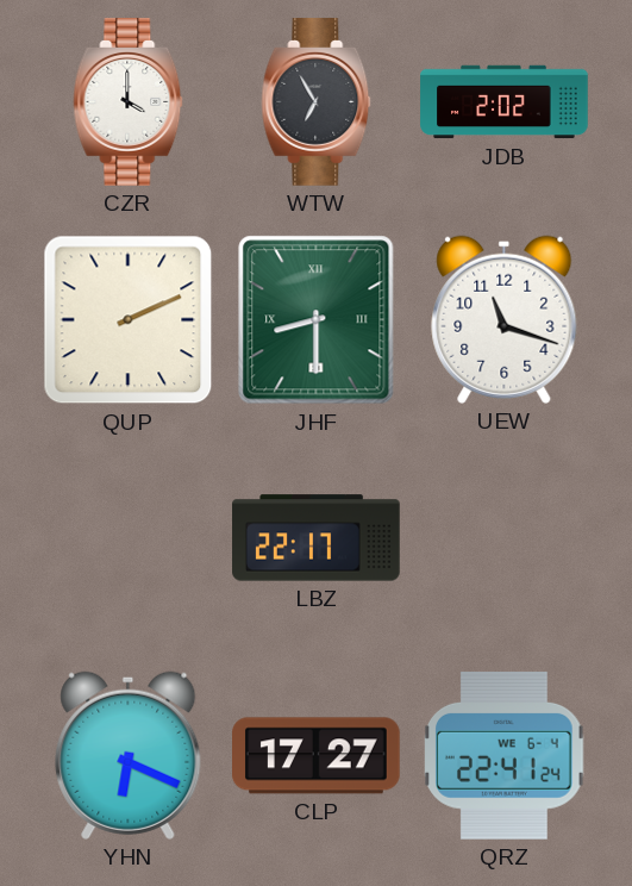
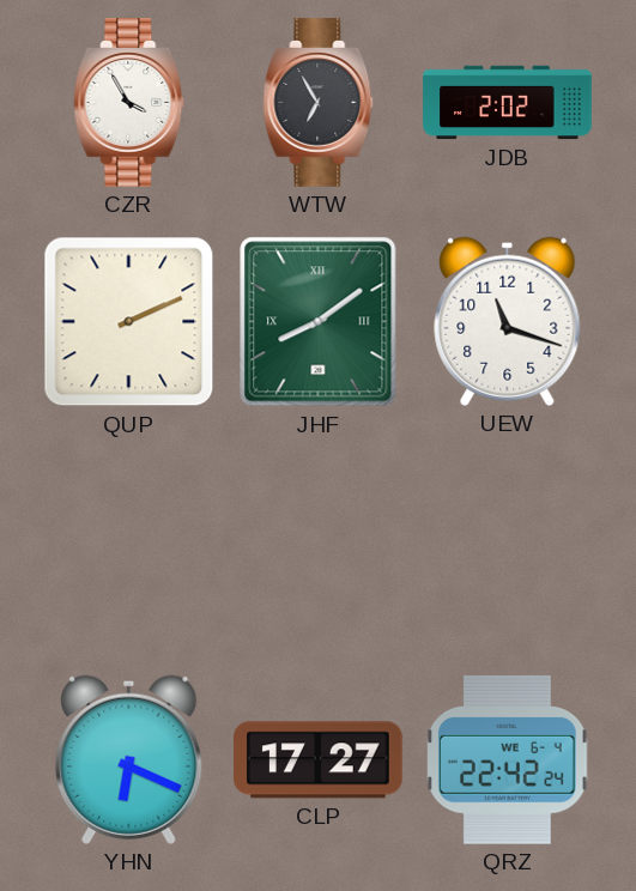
CZR: 4:00 -> 3:55 (129, 103)
JHF: 8:30 -> 8:09 (319, 322)
LBZ: 22:17 -> none (317, 538)
QRZ: 22:41 -> 22:42 (508, 760)
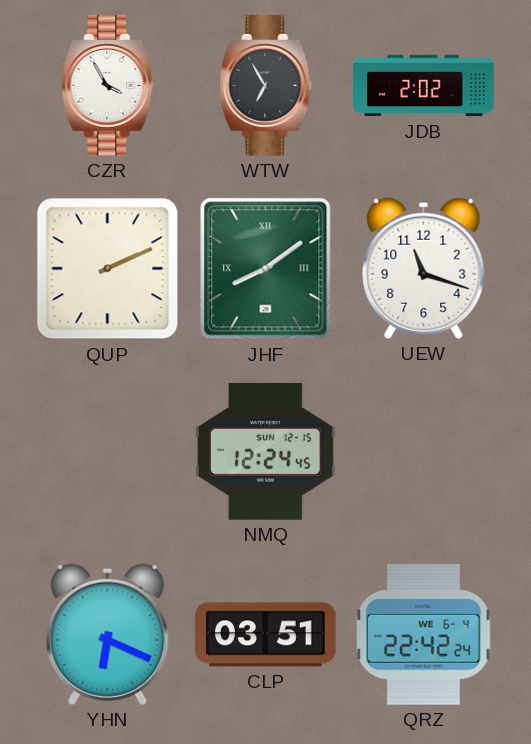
NMQ: none -> 12:24 (266, 451)
CLP: 17:27 -> 03:51 (266, 635)
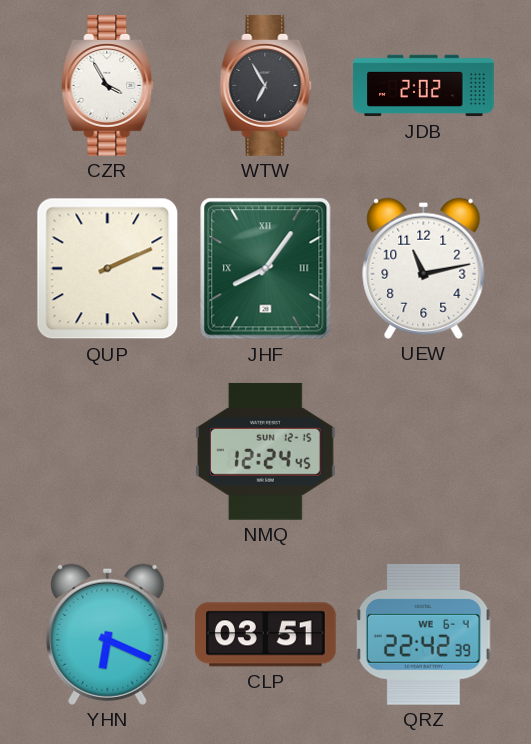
JHF: 8:09 -> 8:06 (266, 269)
UEW: 11:18 -> 11:13 (424, 268)
QRZ: 22:42:24 -> 22:42:39 (424, 635)
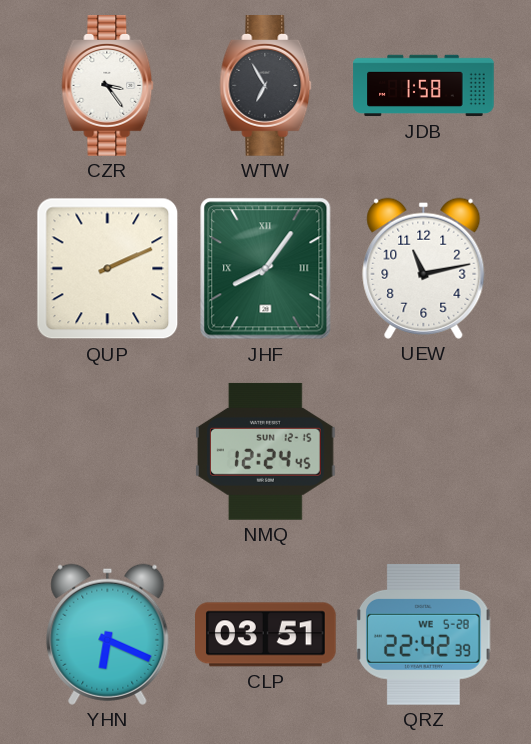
CZR: 3:55 -> 3:24 (108, 86)
JDB: 2:02 -> 1:58 (424, 86)
QRZ date: WE 6-4 -> WE 5-28 (424, 635)
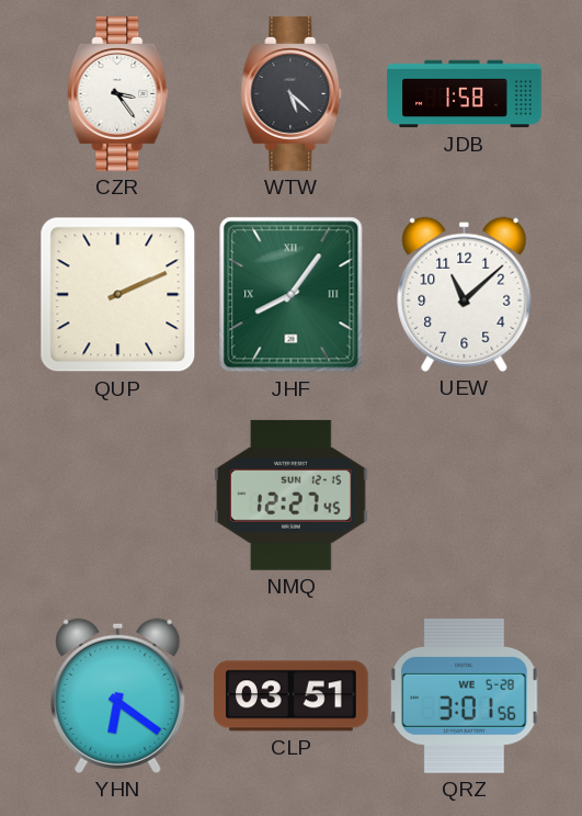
WTW: 6:55 -> 5:22 (292, 94)
UEW: 11:13 -> 11:08 (465, 294)
NMQ: 12:24 -> 12:27 (292, 495)
YHN: 6:19 -> 6:21 (118, 695)
QRZ: 22:42 -> 3:01 (465, 696)
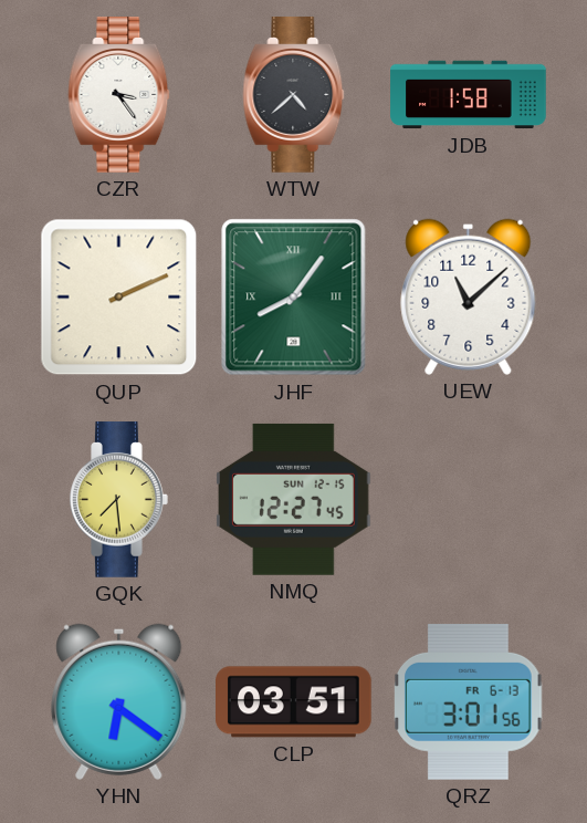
WTW: 5:22 -> 4:38 (294, 95)
GQK: none -> 7:29 (119, 500)
QRZ date: WE 5-28 -> FR 6-13 (469, 702)
